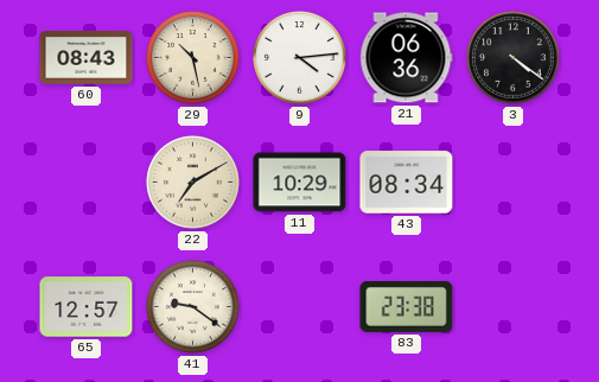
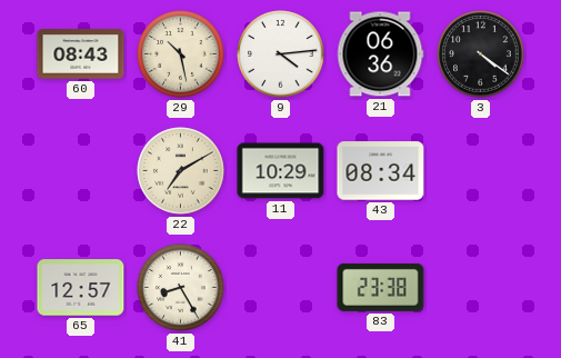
41: 9:21 -> 8:25 (181, 288)
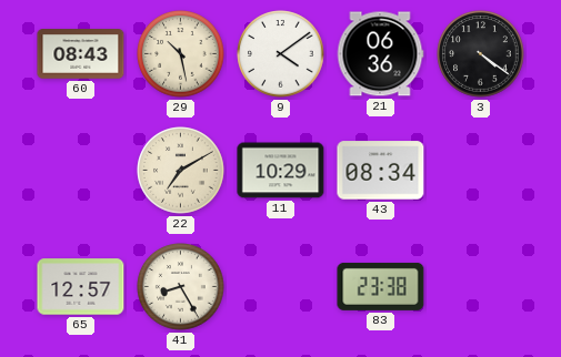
9: 4:14 -> 4:09 (281, 54)
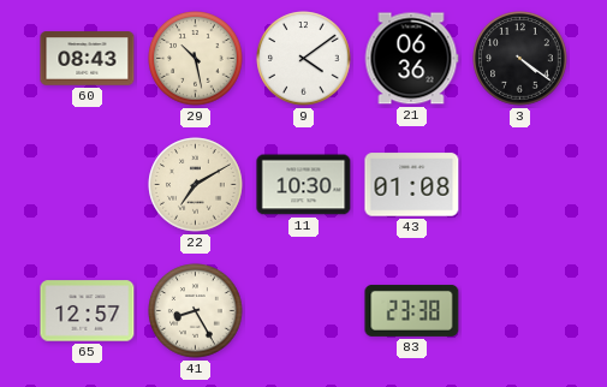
11: 10:29 -> 10:30 (304, 185)
43: 08:34 -> 01:08 (412, 185)
